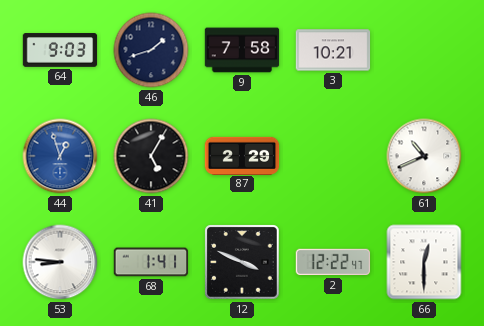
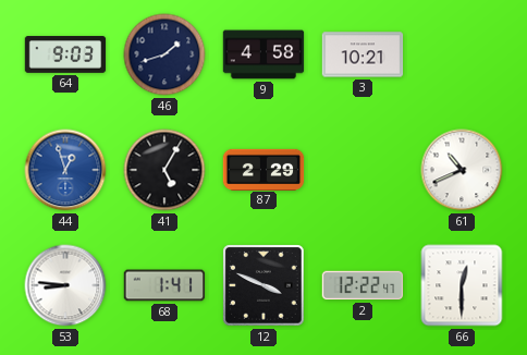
9: 7:58 -> 4:58 (263, 54)
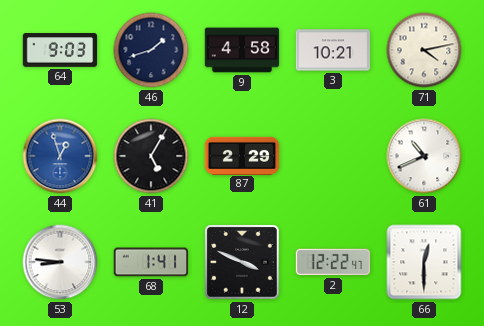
71: none -> 4:13 (424, 50)
